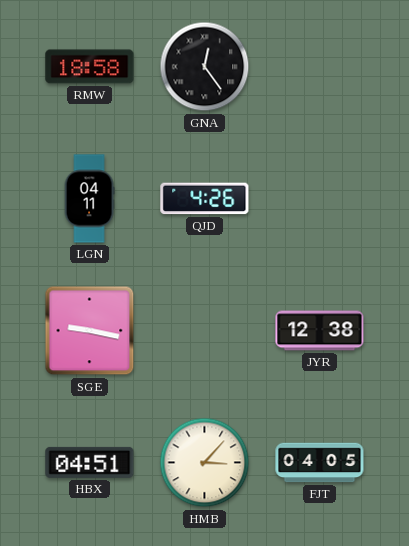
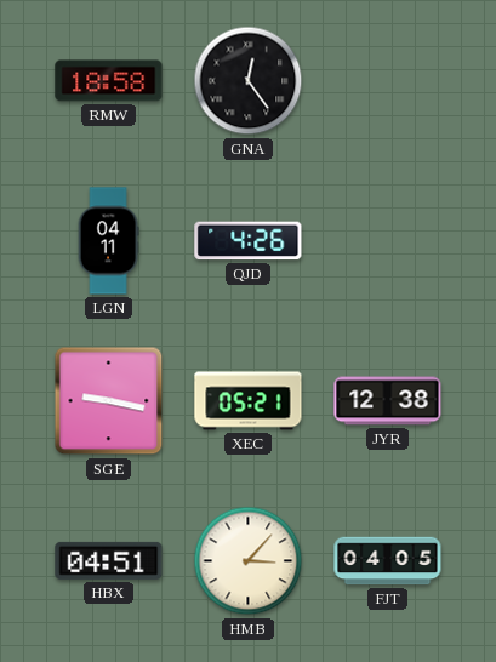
XEC: none -> 05:21 (249, 401)
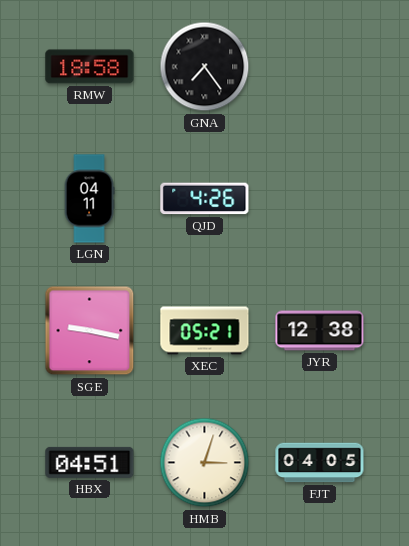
GNA: 12:24 -> 7:24 (205, 67)
HMB: 3:07 -> 3:03 (205, 463)
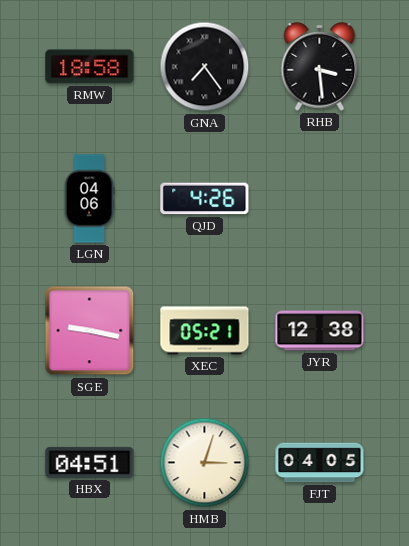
RHB: none -> 3:29 (320, 67)
LGN: 04:11 -> 04:06 (89, 199)
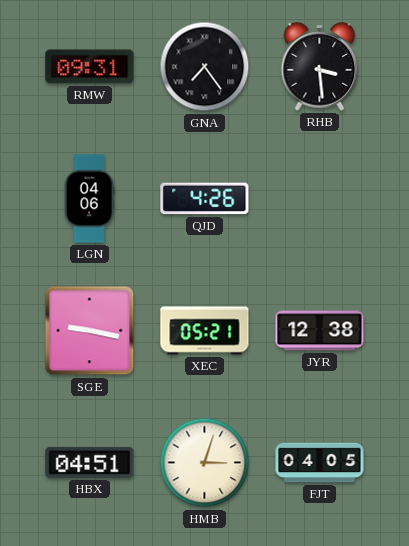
RMW: 18:58 -> 09:31 (90, 67)
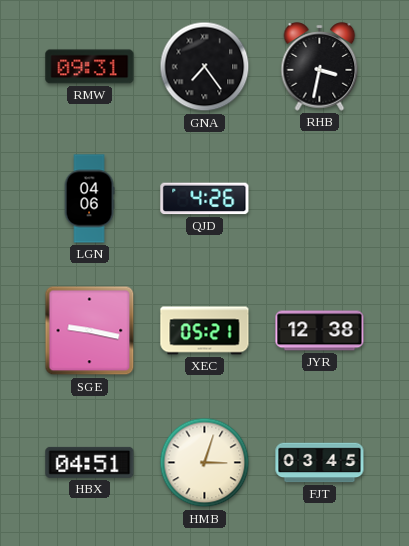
RHB: 3:29 -> 3:32 (320, 67)
FJT: 04:05 -> 03:45 (320, 463)
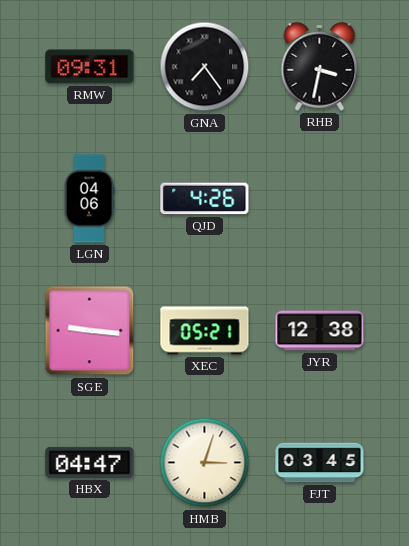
SGE: 9:17 -> 9:16 (90, 331)
HBX: 04:51 -> 04:47 (90, 462)
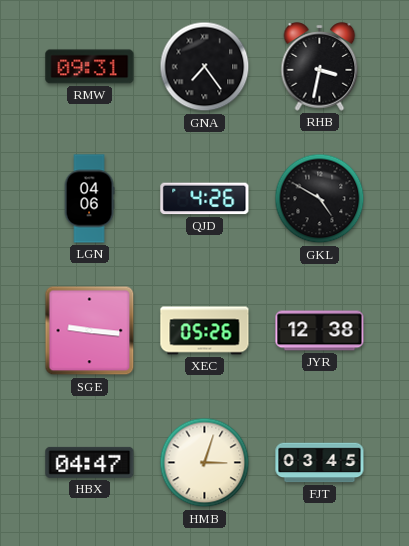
GKL: none -> 4:50 (320, 199)
XEC: 05:21 -> 05:26 (205, 331)
